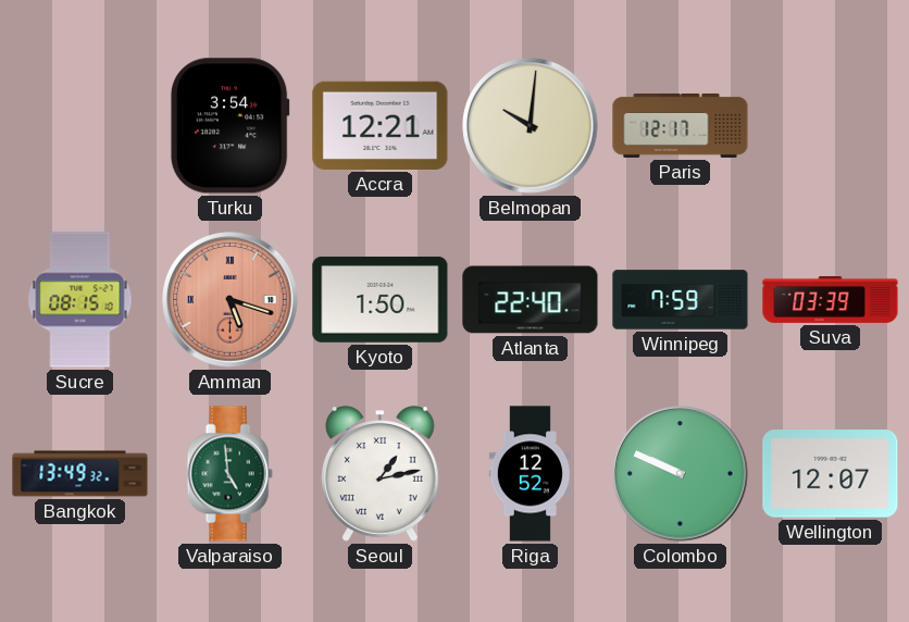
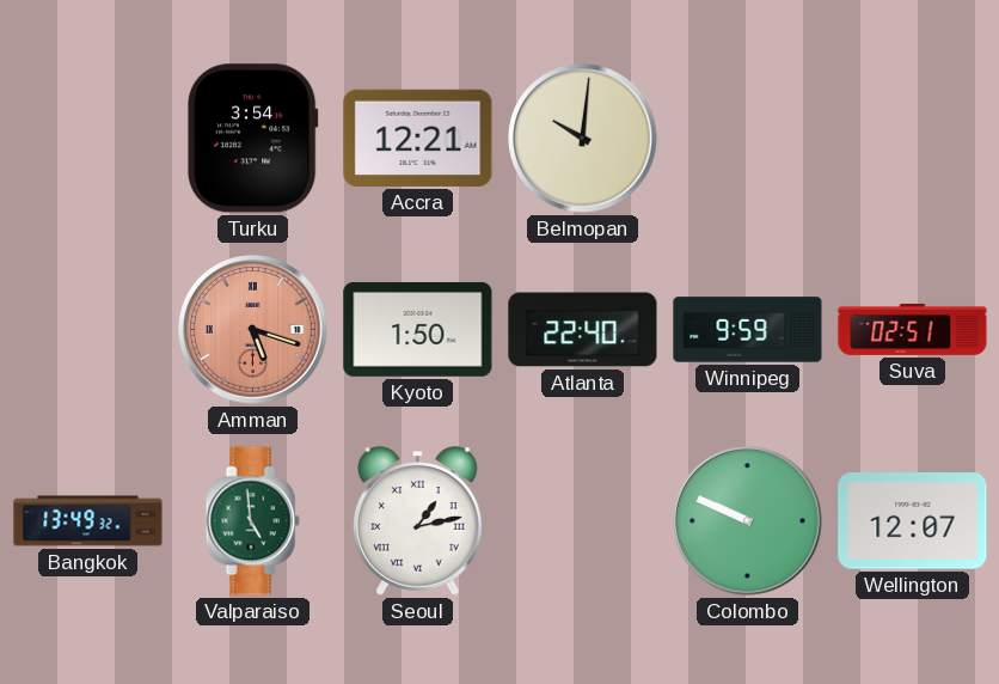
Paris: 12:17 -> none (681, 125)
Sucre: 08:15 -> none (80, 300)
Winnipeg: 7:59 -> 9:59 (748, 330)
Suva: 03:39 -> 02:51 (913, 329)
Riga: 12:52 -> none (530, 474)
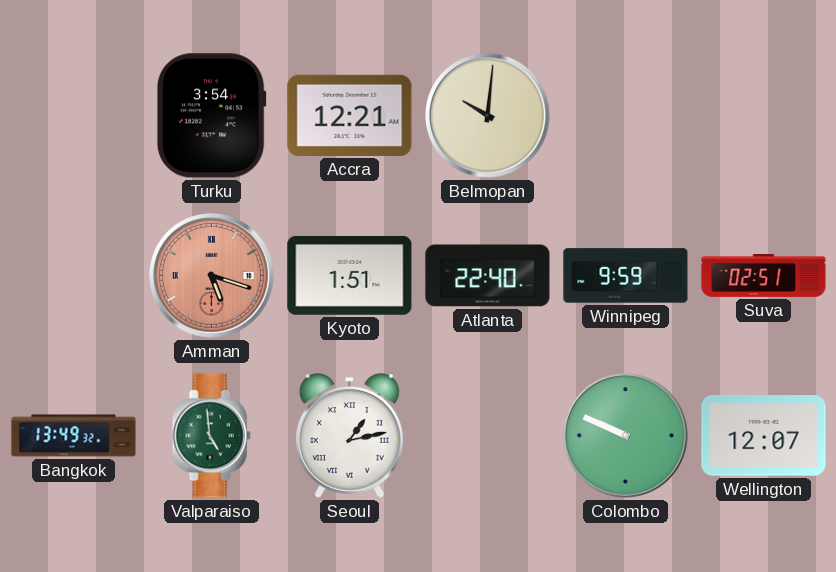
Kyoto: 1:50 -> 1:51 (350, 275)
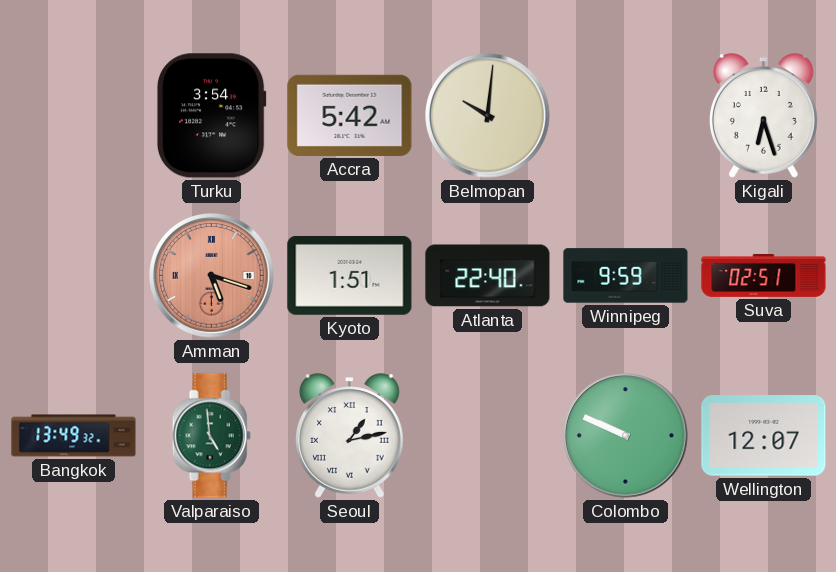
Accra: 12:21 -> 5:42 (350, 115)
Kigali: none -> 6:27 (764, 116)
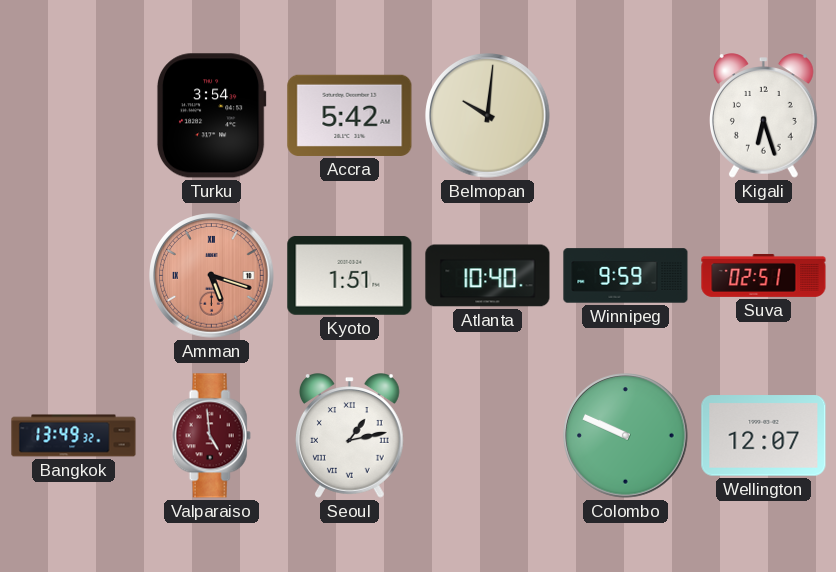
Atlanta: 22:40 -> 10:40 (488, 276)
Valparaiso dial: green -> burgundy (211, 436)
